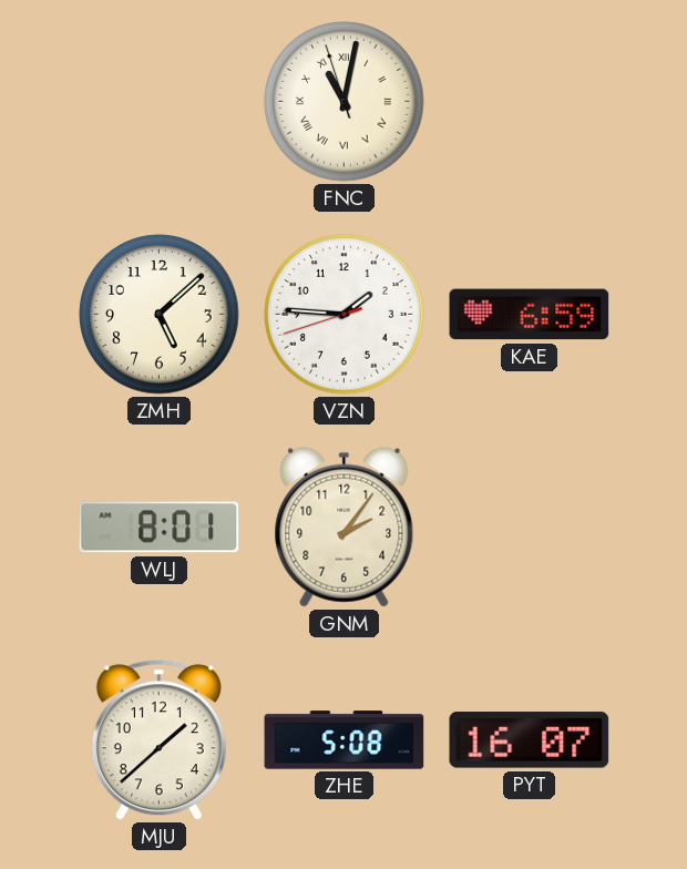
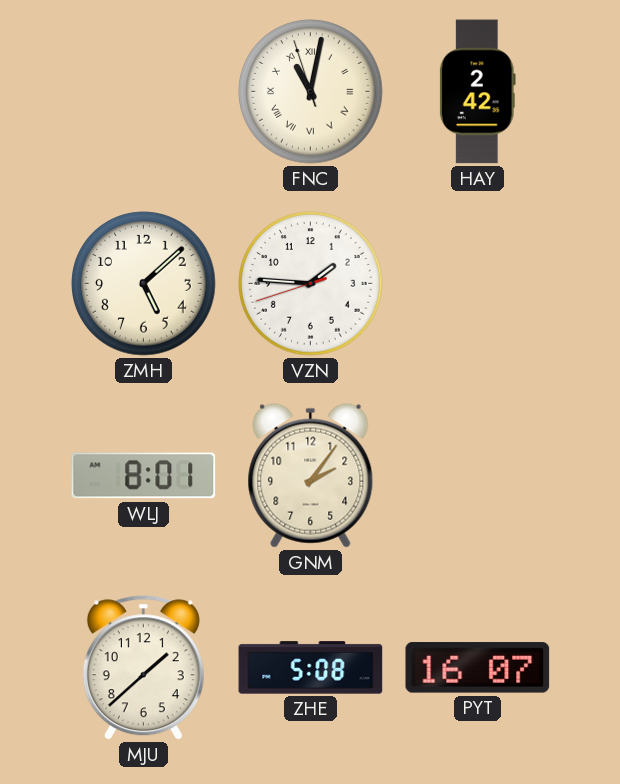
HAY: none -> 2:42 (477, 92)
KAE: 6:59 -> none (530, 315)
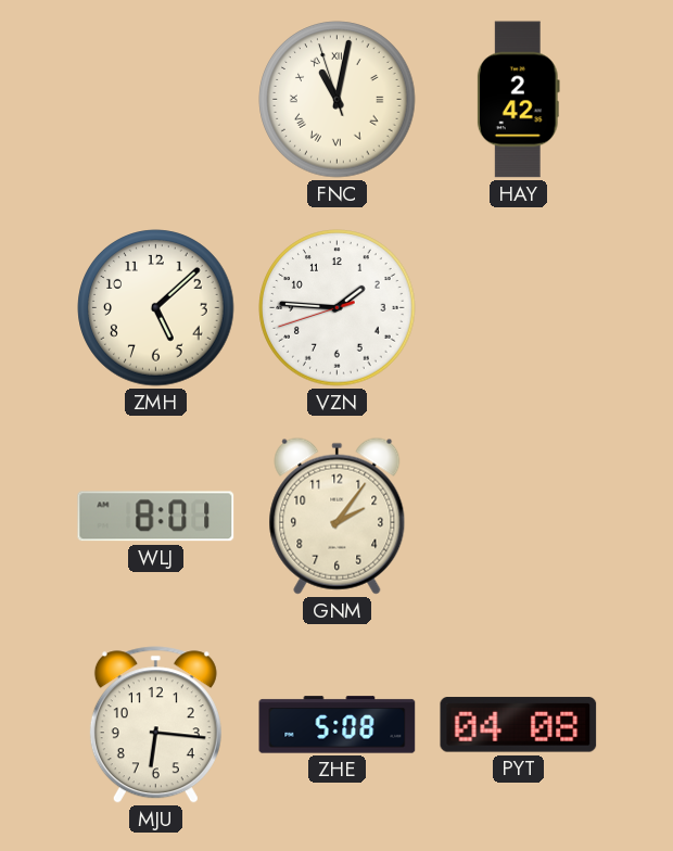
MJU: 1:38 -> 6:16 (155, 725)
PYT: 16:07 -> 04:08 (519, 725)
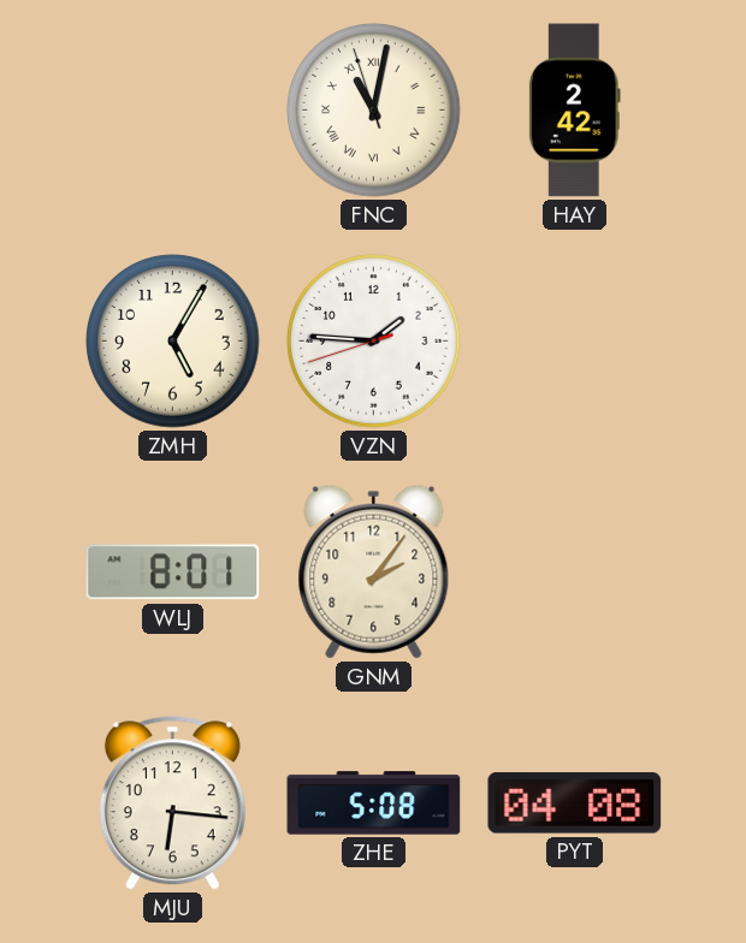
ZMH: 5:08 -> 5:05 (173, 342)
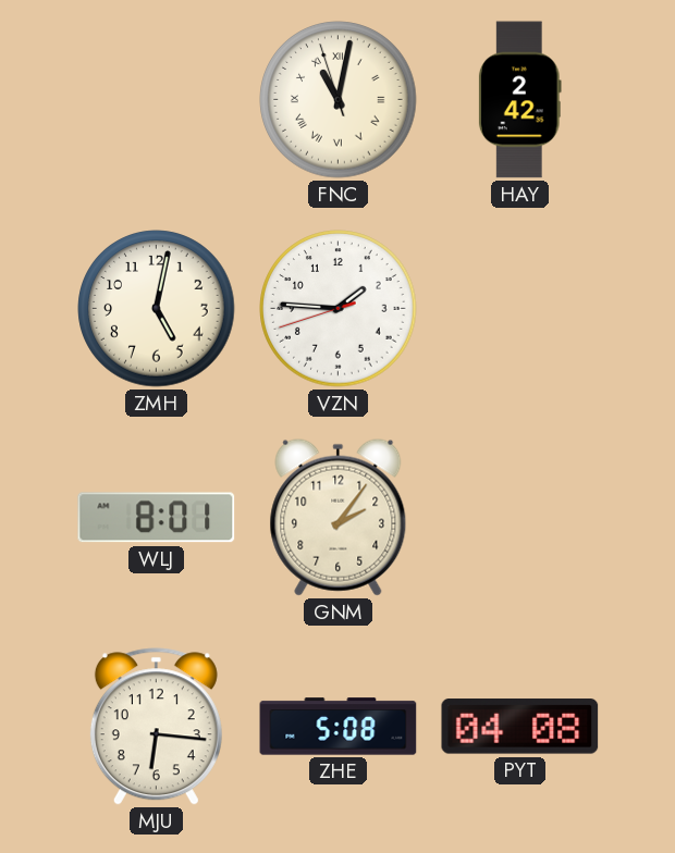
ZMH: 5:05 -> 5:02 (157, 309)
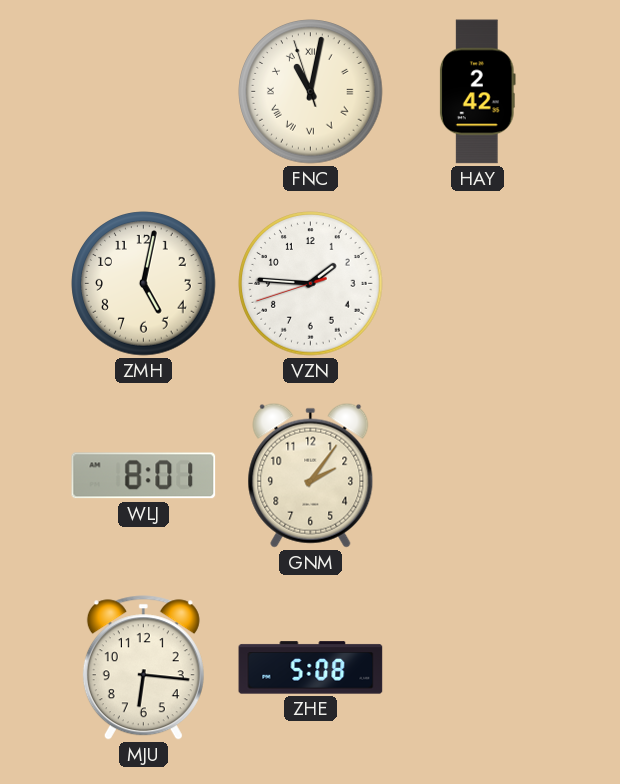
PYT: 04:08 -> none (520, 727)
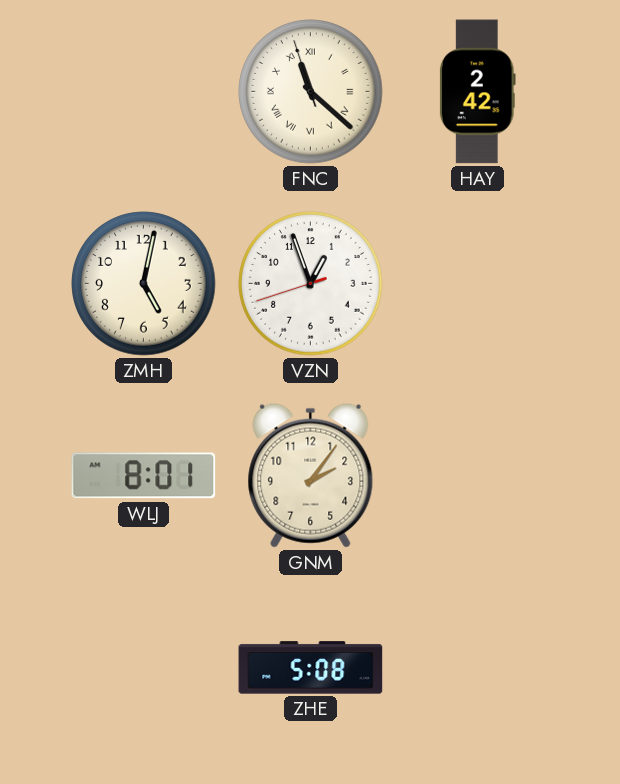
FNC: 11:01 -> 11:21 (311, 92)
VZN: 1:45 -> 12:56 (311, 284)
MJU: 6:16 -> none (143, 668)
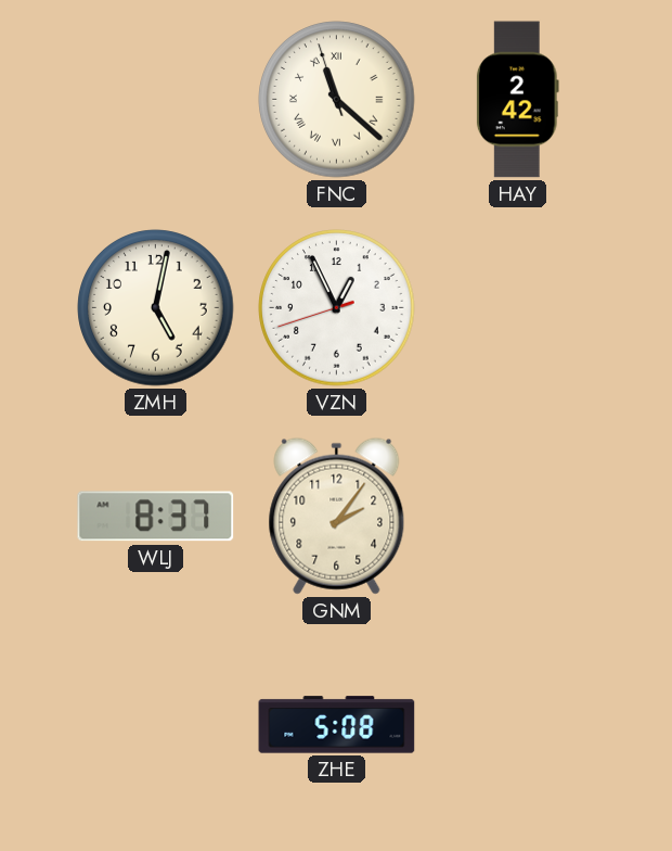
VZN: 12:56 -> 12:55 (337, 308)
WLJ: 8:01 -> 8:37 (156, 517)
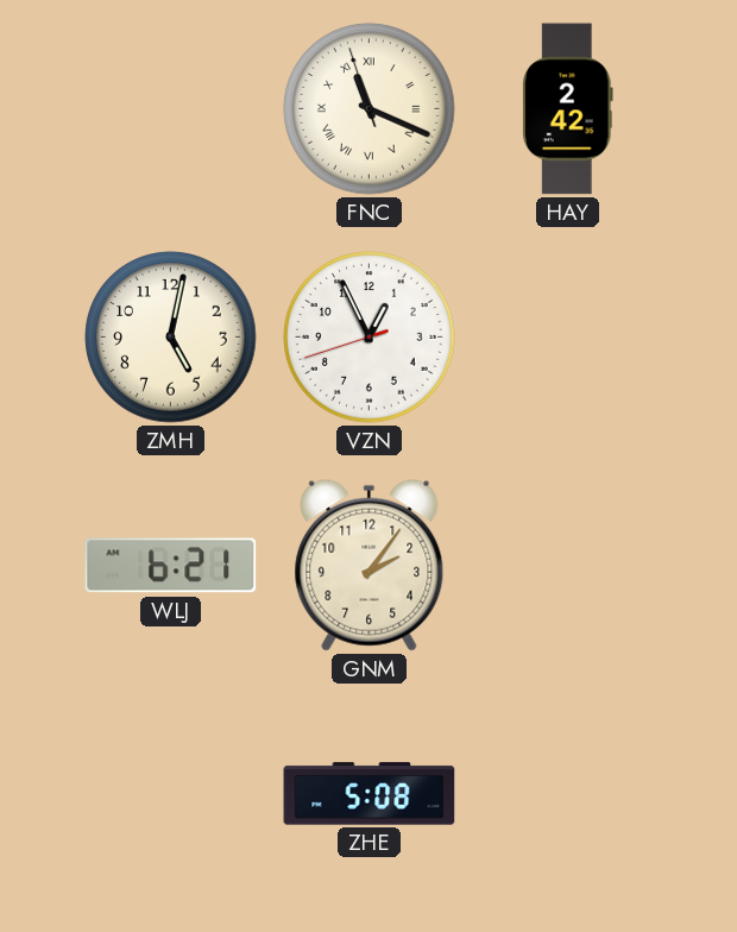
FNC: 11:21 -> 11:18 (370, 109)
WLJ: 8:37 -> 6:21 (171, 566)
